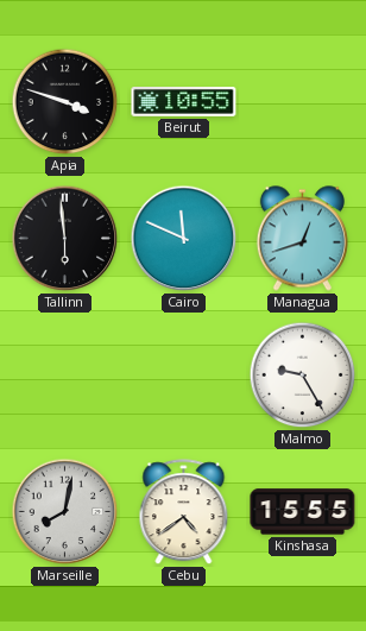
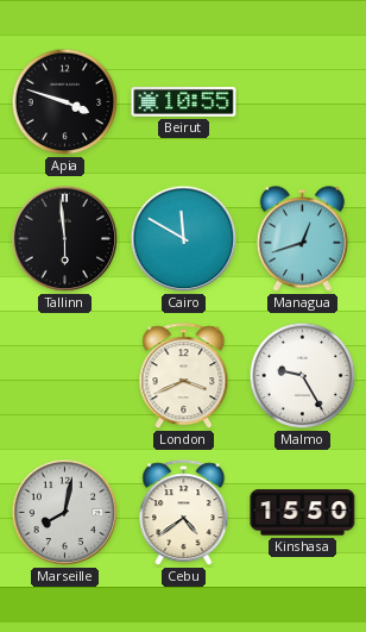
Cairo: 11:49 -> 11:50 (184, 239)
London: none -> 3:41 (184, 376)
Kinshasa: 15:55 -> 15:50 (303, 513)
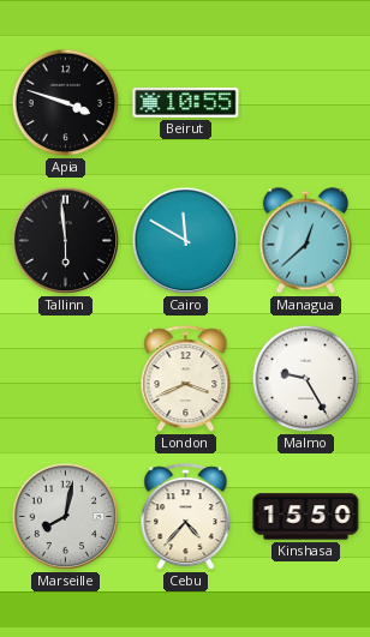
Managua: 12:42 -> 12:38 (305, 241)
Cebu: 4:39 -> 4:37 (186, 517)
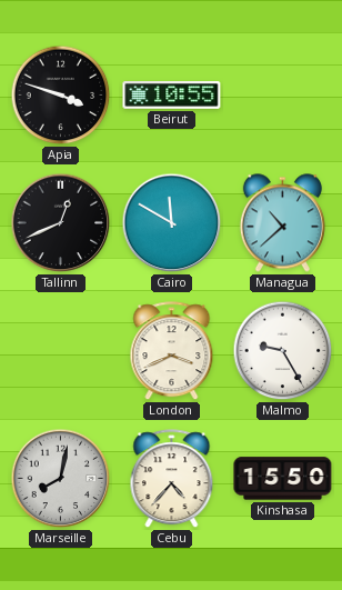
Tallinn: 5:59 -> 12:41 (61, 223)
Managua: 12:38 -> 10:38 (282, 223)
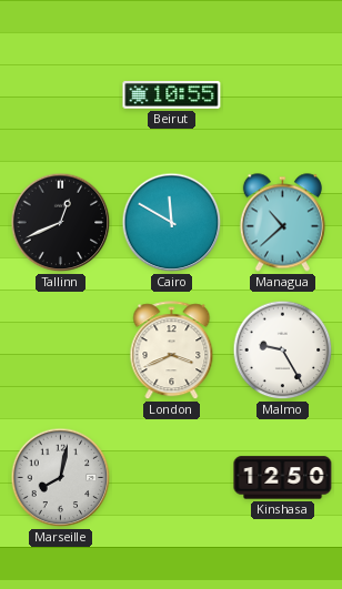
Apia: 3:48 -> none (61, 96)
Cebu: 4:37 -> none (172, 479)
Kinshasa: 15:50 -> 12:50 (283, 478)
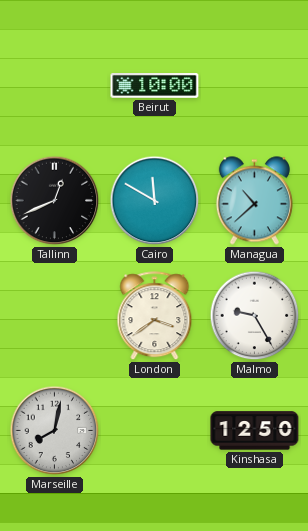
Beirut: 10:55 -> 10:00 (155, 86)
London: 3:41 -> 3:39 (155, 316)
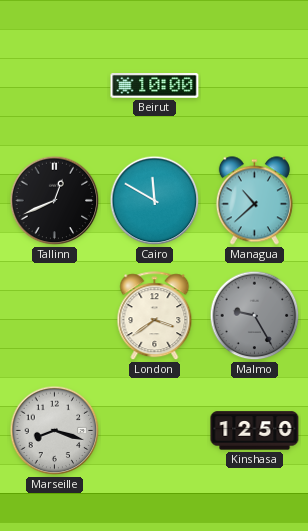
Malmo dial: white -> grey (255, 316)
Marseille: 8:02 -> 8:18 (55, 431)
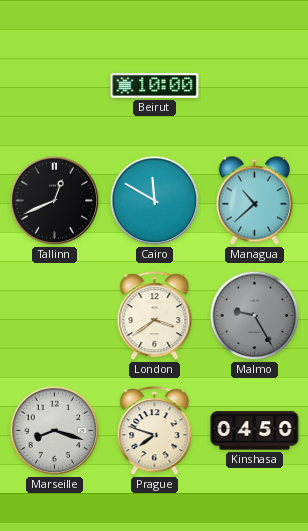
Prague: none -> 7:48 (155, 431)
Kinshasa: 12:50 -> 04:50 (255, 431)
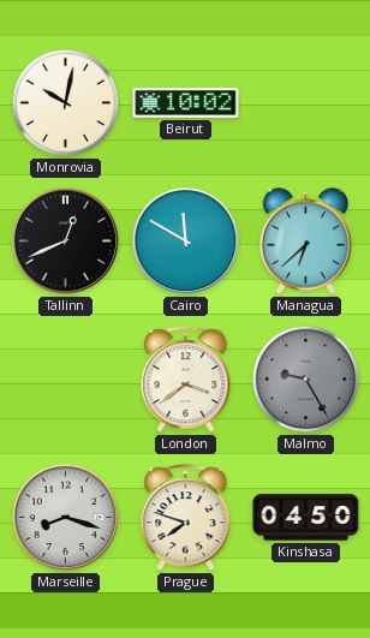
Monrovia: none -> 10:02 (66, 103)
Beirut: 10:00 -> 10:02 (186, 103)
Managua: 10:38 -> 6:38 (305, 242)
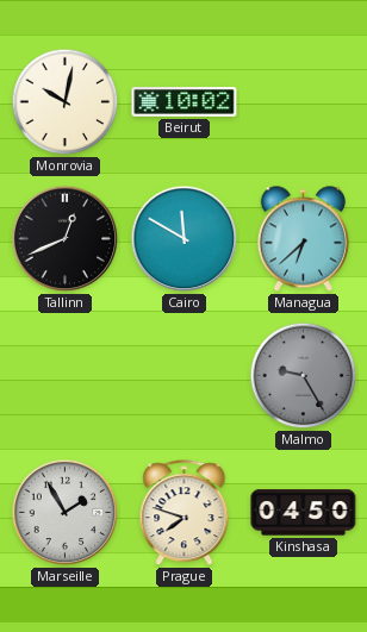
London: 3:39 -> none (186, 380)
Marseille: 8:18 -> 1:55 (66, 513)
